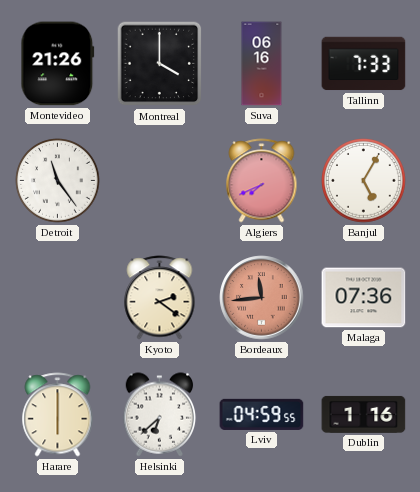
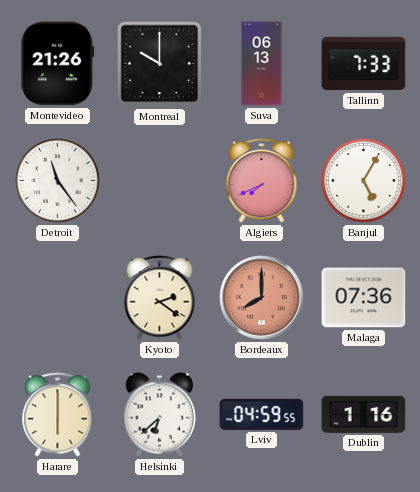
Montreal: 4:00 -> 10:00 (160, 64)
Suva: 06:16 -> 06:13 (262, 64)
Bordeaux: 11:44 -> 8:00 (262, 298)
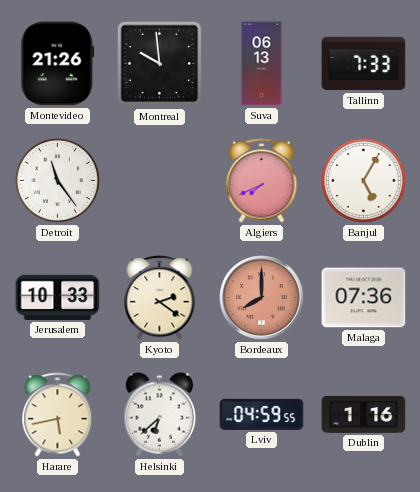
Montreal: 10:00 -> 9:59 (160, 64)
Jerusalem: none -> 10:33 (58, 297)
Harare: 6:00 -> 5:43 (58, 415)
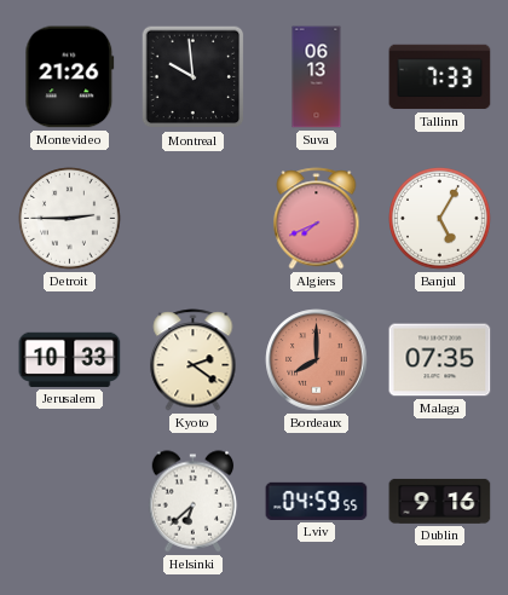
Detroit: 11:24 -> 2:45 (70, 219)
Malaga: 07:36 -> 07:35 (440, 360)
Harare: 5:43 -> none (58, 415)
Dublin: 1:16 -> 9:16 (440, 501)
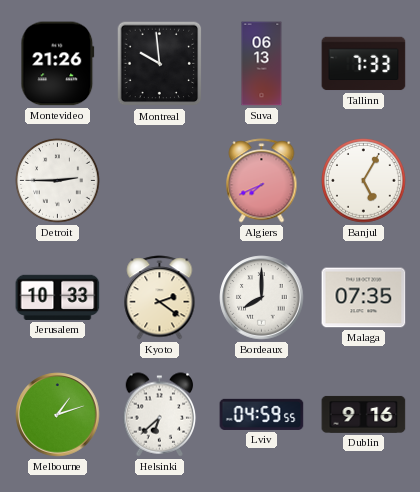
Bordeaux dial: salmon -> white (262, 298)
Melbourne: none -> 1:12 (58, 415)
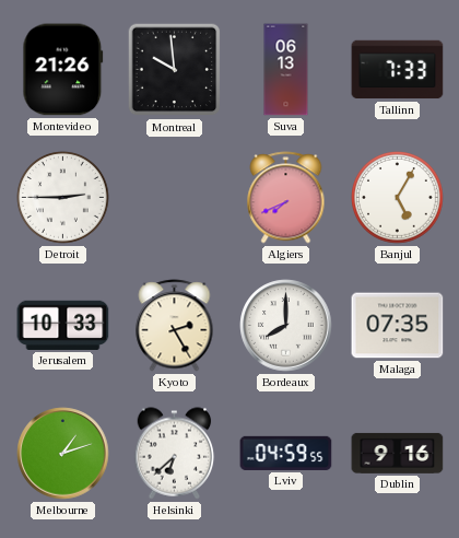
Kyoto: 2:21 -> 2:25 (175, 326)
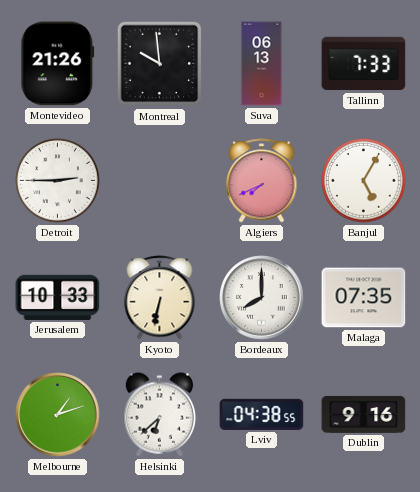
Kyoto: 2:25 -> 6:32 (160, 298)
Lviv: 04:59 -> 04:38 (262, 414)
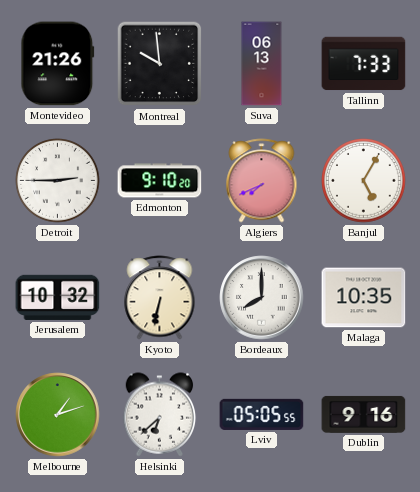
Edmonton: none -> 9:10 (160, 181)
Jerusalem: 10:33 -> 10:32 (58, 297)
Malaga: 07:35 -> 10:35 (364, 298)
Lviv: 04:38 -> 05:05 (262, 414)
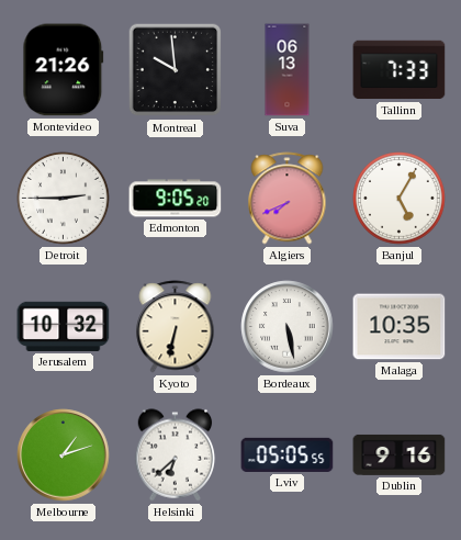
Edmonton: 9:10 -> 9:05 (176, 199)
Bordeaux: 8:00 -> 5:28 (288, 327)
